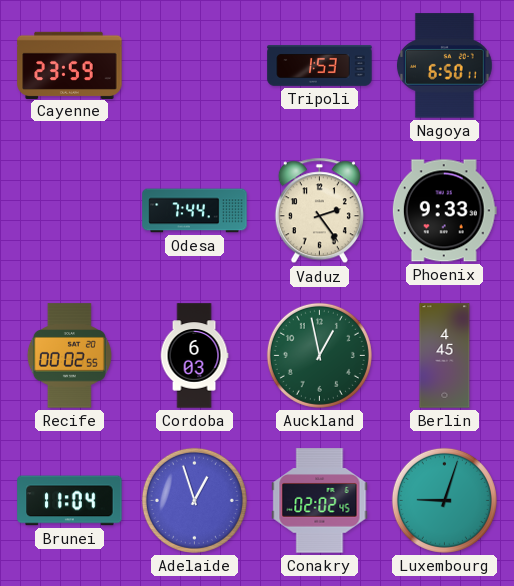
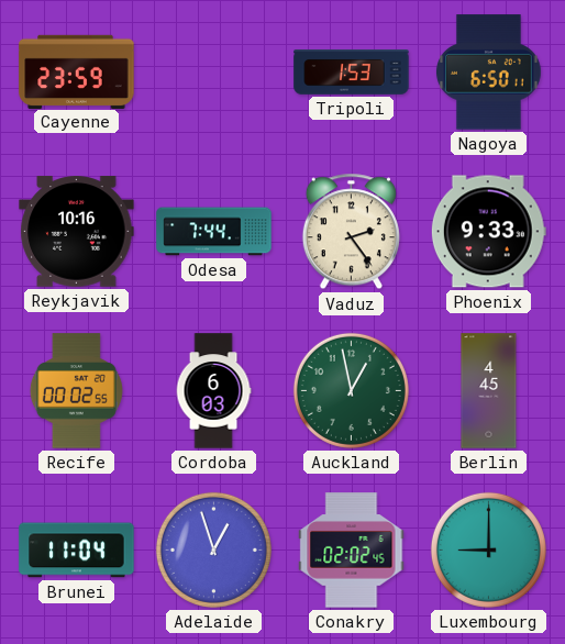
Reykjavik: none -> 10:16 (77, 232)
Luxembourg: 9:03 -> 9:00 (488, 549)
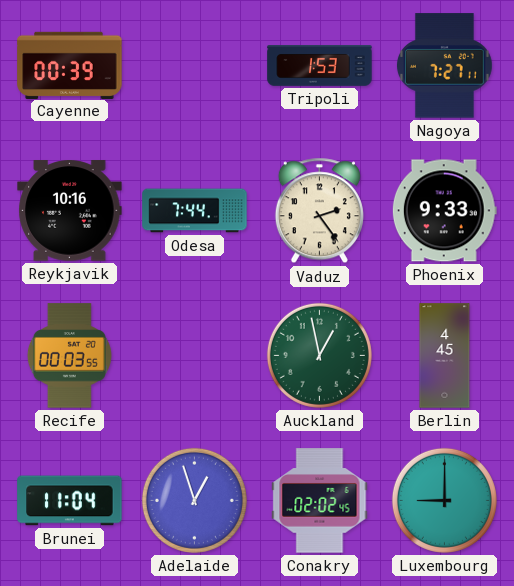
Cayenne: 23:59 -> 00:39 (70, 65)
Nagoya: 6:50 -> 7:27 (444, 66)
Recife: 00:02 -> 00:03 (69, 356)
Cordoba: 6:03 -> none (213, 391)
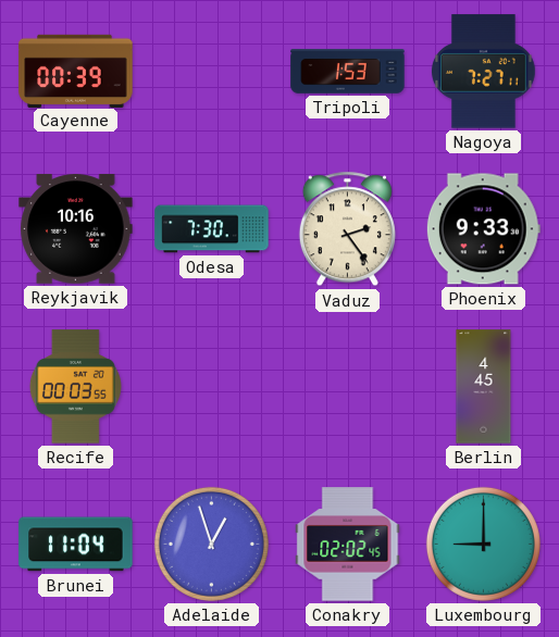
Odesa: 7:44 -> 7:30 (212, 229)
Auckland: 12:58 -> none (319, 355)
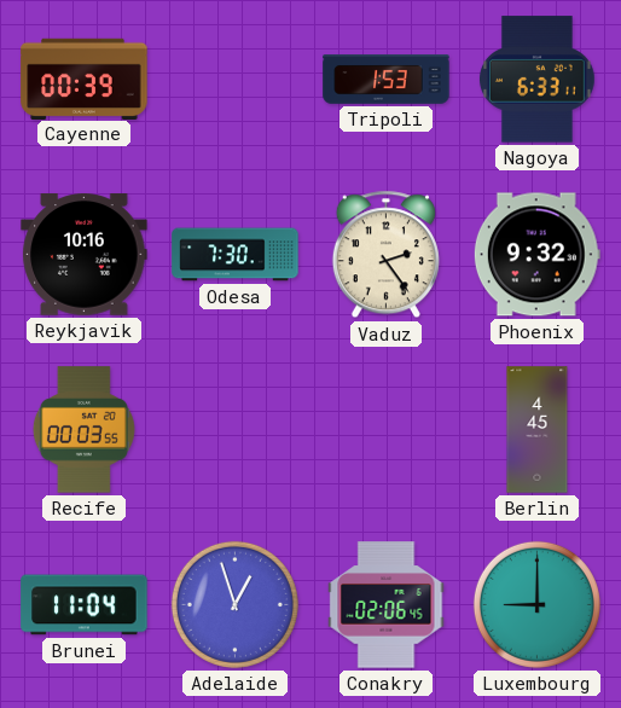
Nagoya: 7:27 -> 6:33 (536, 80)
Phoenix: 9:33 -> 9:32 (536, 255)
Conakry: 02:02 -> 02:06 (387, 605)
